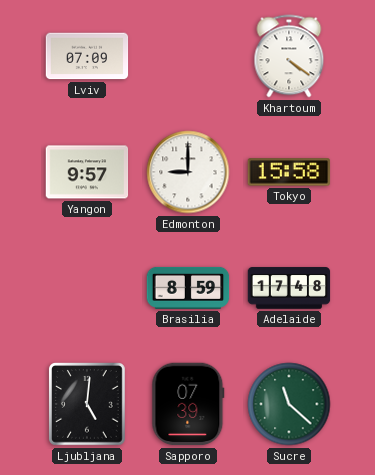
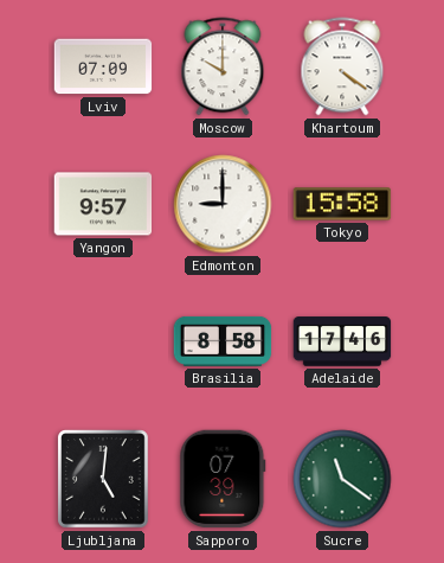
Moscow: none -> 10:00 (223, 66)
Brasilia: 8:59 -> 8:58 (223, 341)
Adelaide: 17:48 -> 17:46 (342, 341)
Sucre: 11:22 -> 11:21 (342, 479)
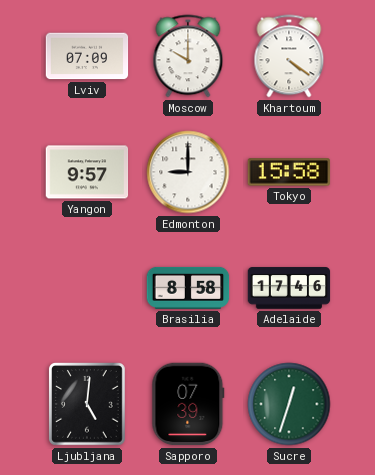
Sucre: 11:21 -> 12:33 (289, 404)
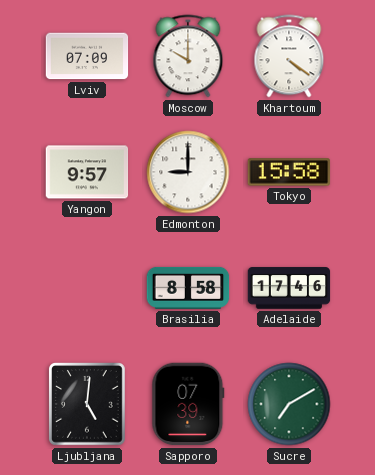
Sucre: 12:33 -> 7:10 (289, 404)
